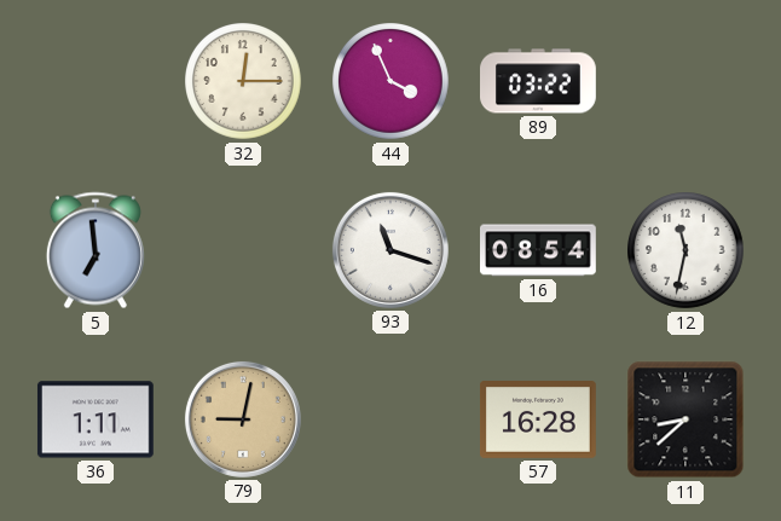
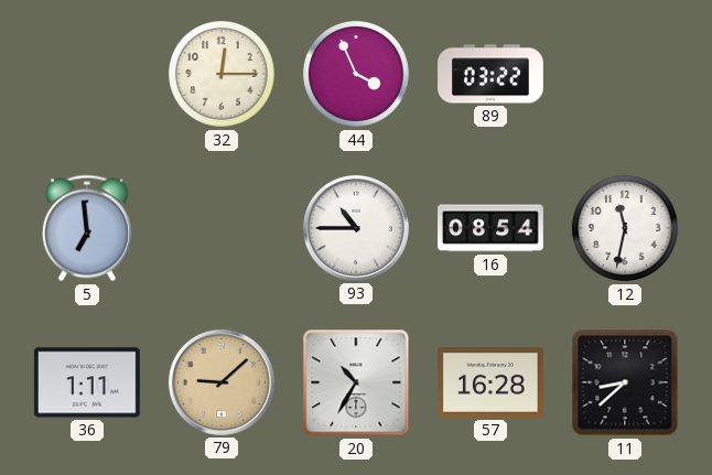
93: 11:18 -> 10:45 (356, 228)
79: 9:02 -> 9:08 (222, 382)
20: none -> 10:35 (356, 382)
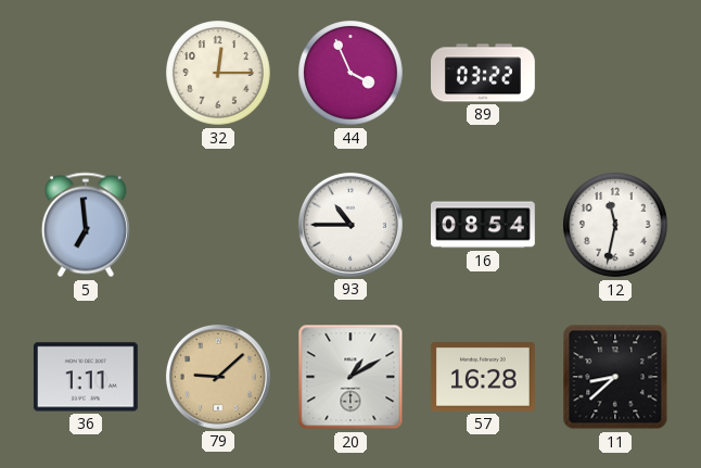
20: 10:35 -> 1:10 (351, 377)
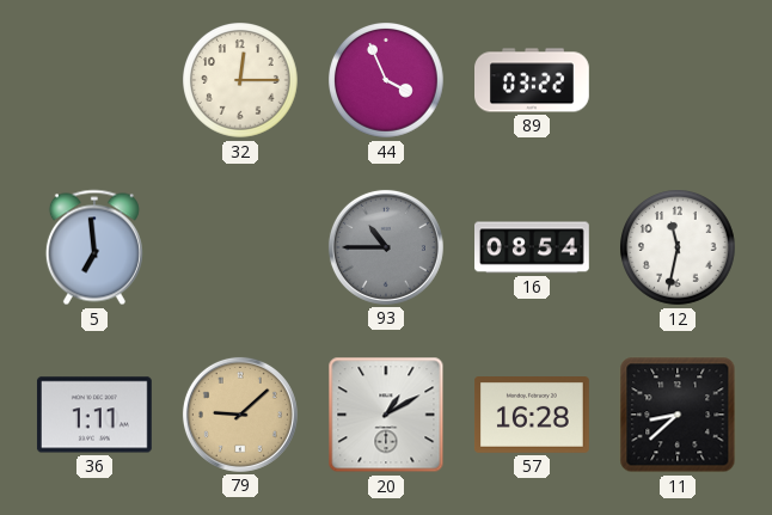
93 dial: white -> grey (386, 247)
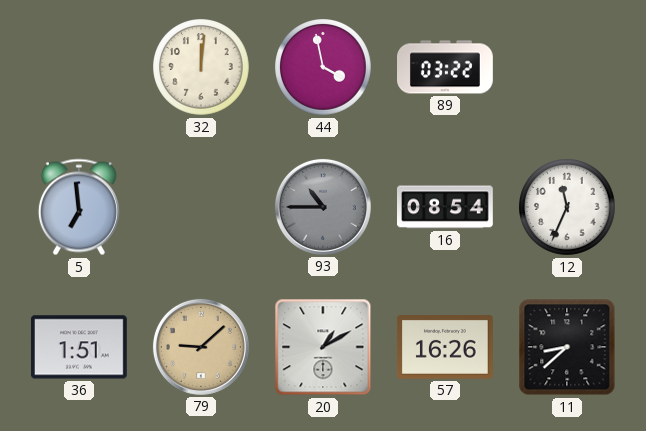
32: 12:15 -> 12:01 (202, 68)
44: 3:56 -> 3:58 (324, 68)
12: 11:32 -> 11:34 (568, 208)
36: 1:11 -> 1:51 (79, 347)
57: 16:28 -> 16:26 (446, 348)
